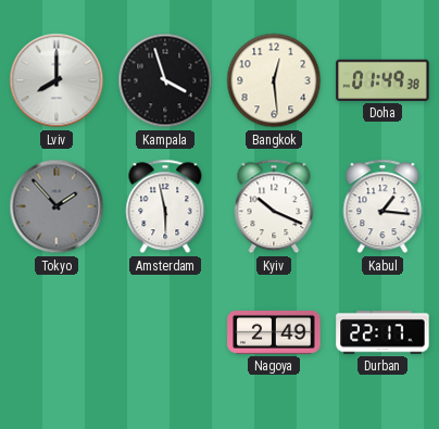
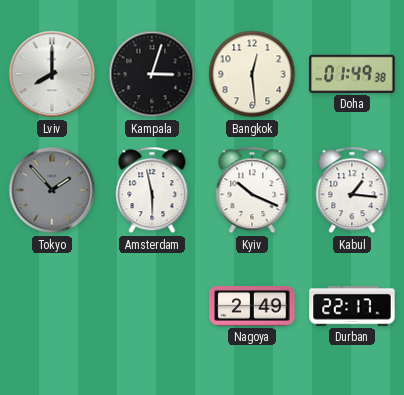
Kampala: 3:57 -> 3:03 (152, 74)
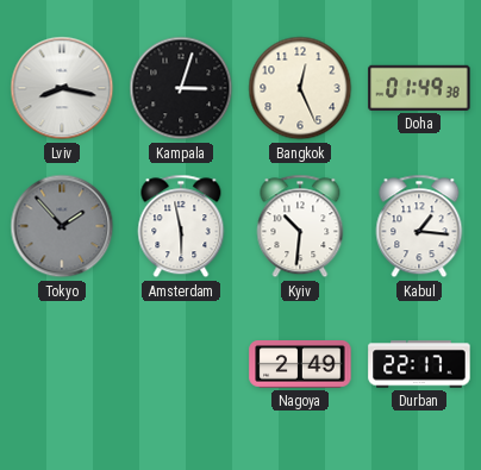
Lviv: 8:00 -> 8:17 (62, 88)
Bangkok: 12:29 -> 12:26 (300, 88)
Kyiv: 10:19 -> 10:31 (300, 226)
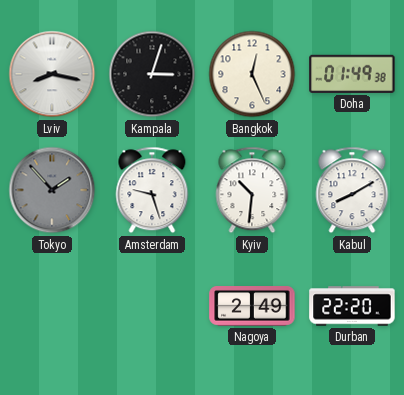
Amsterdam: 5:58 -> 9:27 (152, 190)
Kabul: 1:16 -> 8:10 (352, 190)
Durban: 22:17 -> 22:20 (352, 306)
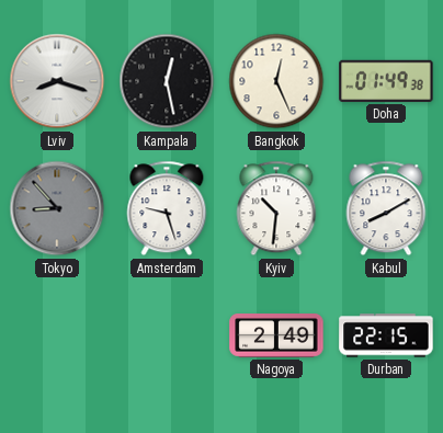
Lviv: 8:17 -> 8:18 (57, 81)
Kampala: 3:03 -> 12:28 (167, 81)
Tokyo: 1:53 -> 8:53 (57, 208)
Durban: 22:20 -> 22:15 (386, 335)
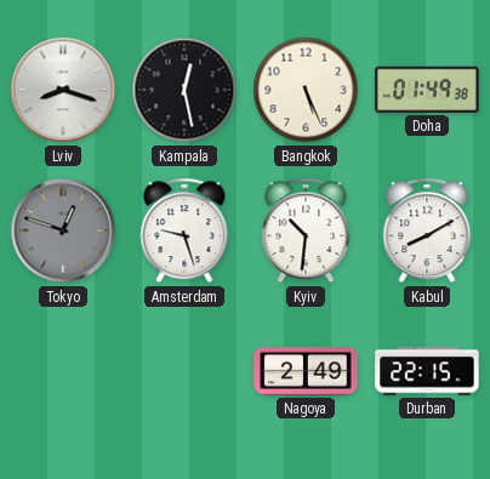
Bangkok: 12:26 -> 5:26 (306, 90)
Tokyo: 8:53 -> 12:48 (63, 230)
